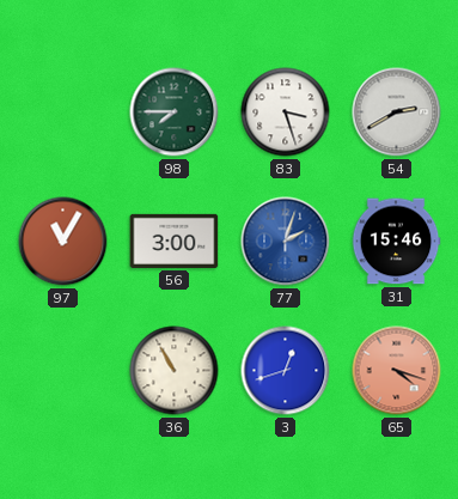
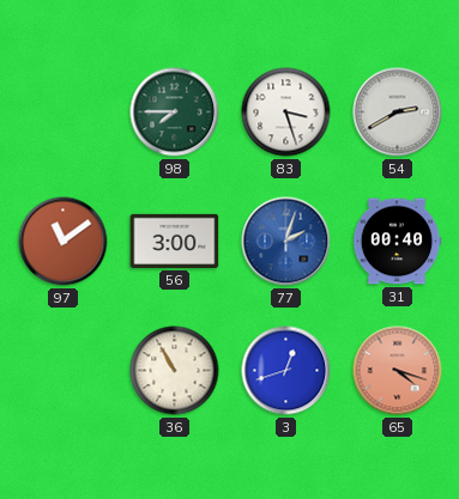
97: 11:05 -> 11:09 (64, 242)
31: 15:46 -> 00:40 (397, 242)
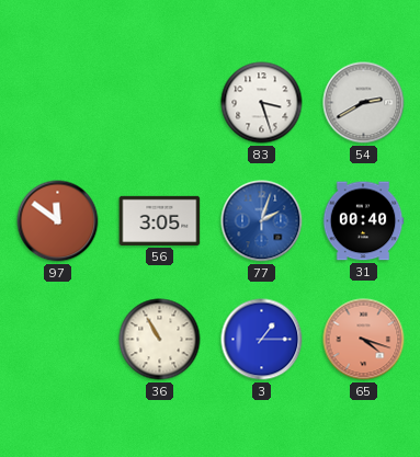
98: 7:45 -> none (175, 112)
97: 11:09 -> 11:51 (58, 221)
56: 3:00 -> 3:05 (160, 220)
3: 12:42 -> 1:15 (262, 340)
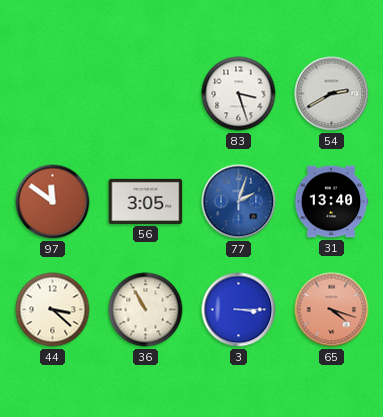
31: 00:40 -> 13:40 (331, 202)
44: none -> 3:22 (53, 310)
3: 1:15 -> 3:15 (239, 310)
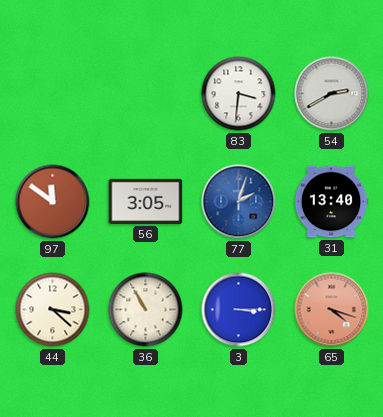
83: 3:27 -> 3:31 (239, 94)
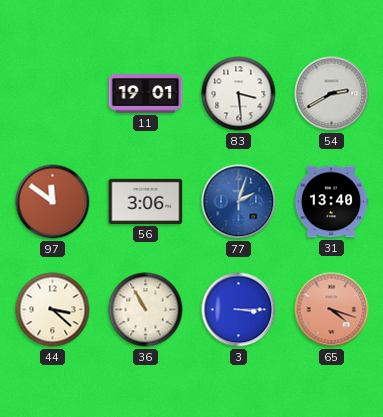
11: none -> 19:01 (146, 94)
83: 3:31 -> 3:29 (239, 94)
56: 3:05 -> 3:06 (146, 201)
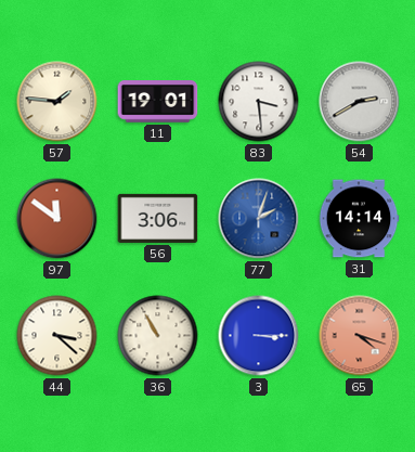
57: none -> 1:46 (57, 102)
31: 13:40 -> 14:14 (359, 219)
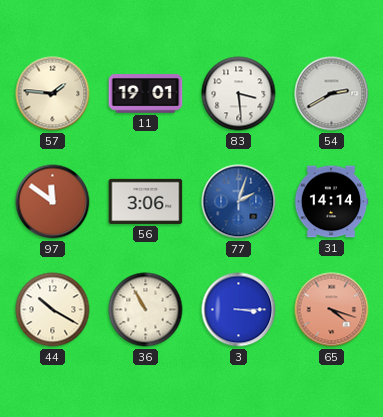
44: 3:22 -> 10:20 (53, 310)
